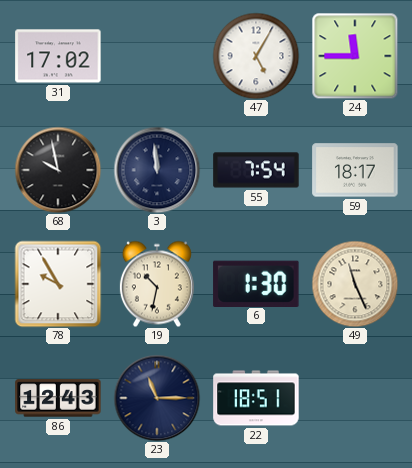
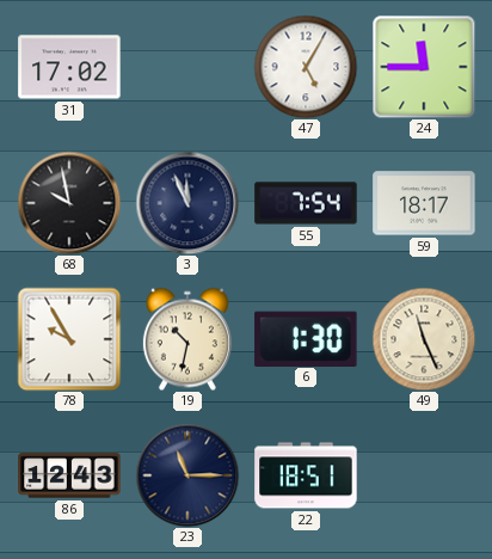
3: 11:59 -> 11:56 (187, 203)
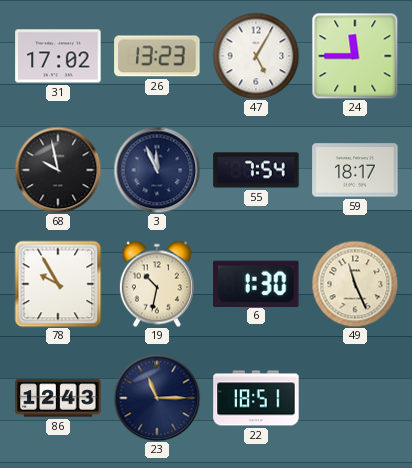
26: none -> 13:23 (157, 56)
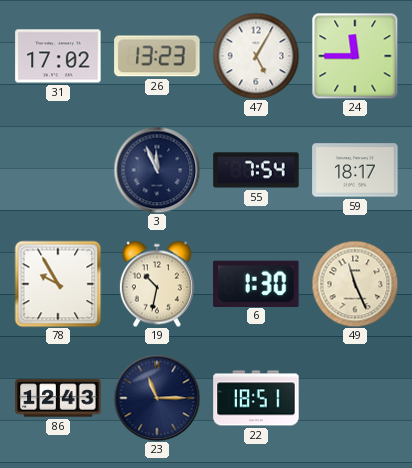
68: 9:58 -> none (58, 170)
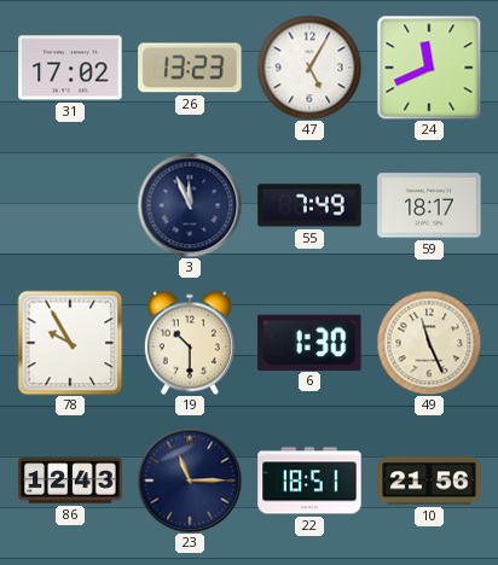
24: 11:45 -> 11:41 (429, 68)
55: 7:54 -> 7:49 (309, 205)
19: 10:32 -> 10:30 (190, 343)
10: none -> 21:56 (429, 480)
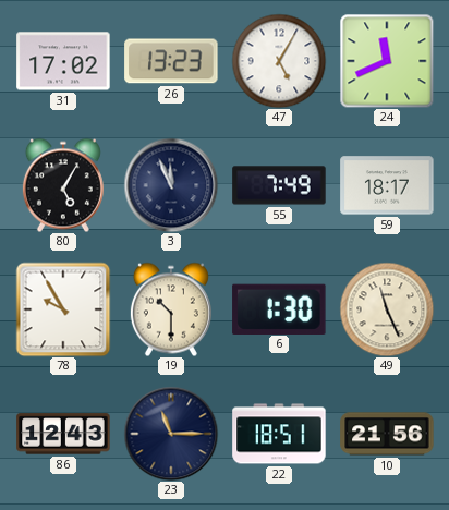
80: none -> 5:05 (63, 185)
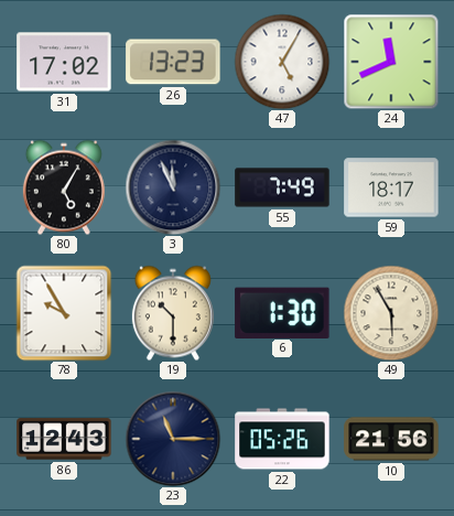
49: 11:26 -> 5:55 (391, 313)
22: 18:51 -> 05:26 (282, 439)
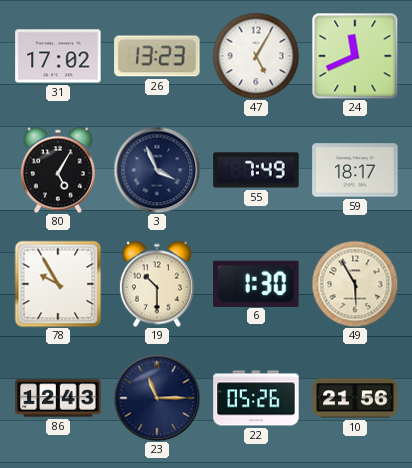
3: 11:56 -> 3:56 (157, 170)
